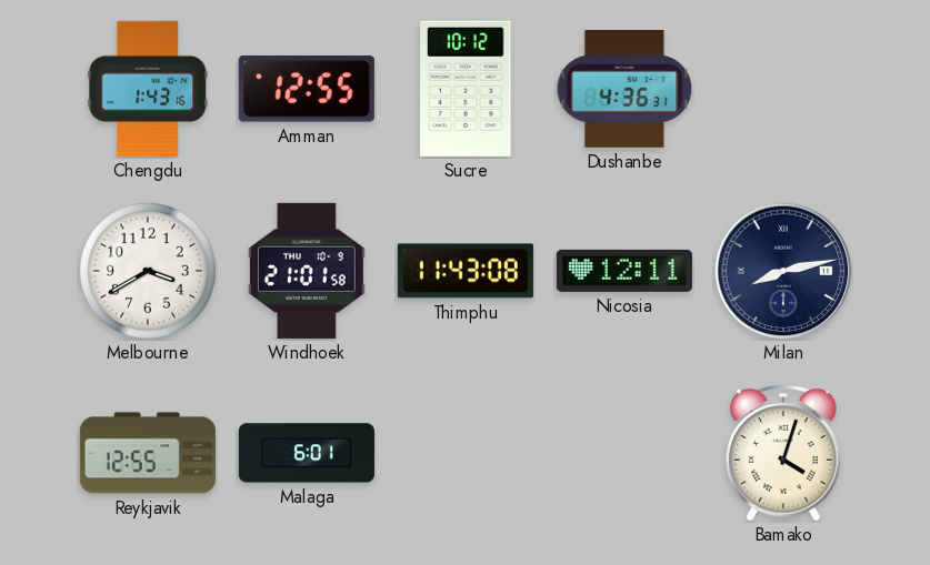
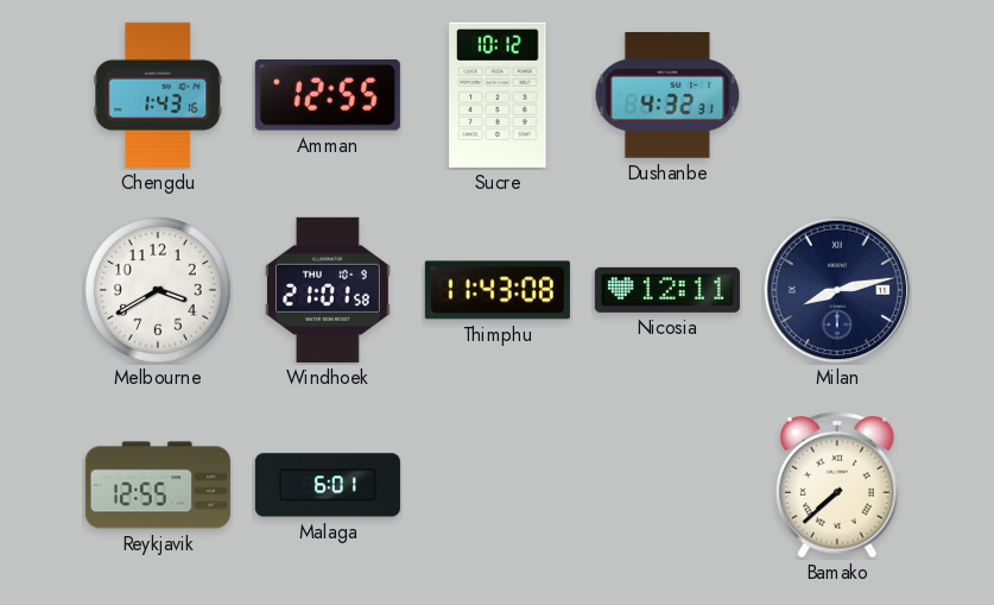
Dushanbe: 4:36 -> 4:32 (667, 95)
Bamako: 4:03 -> 7:38 (838, 485)
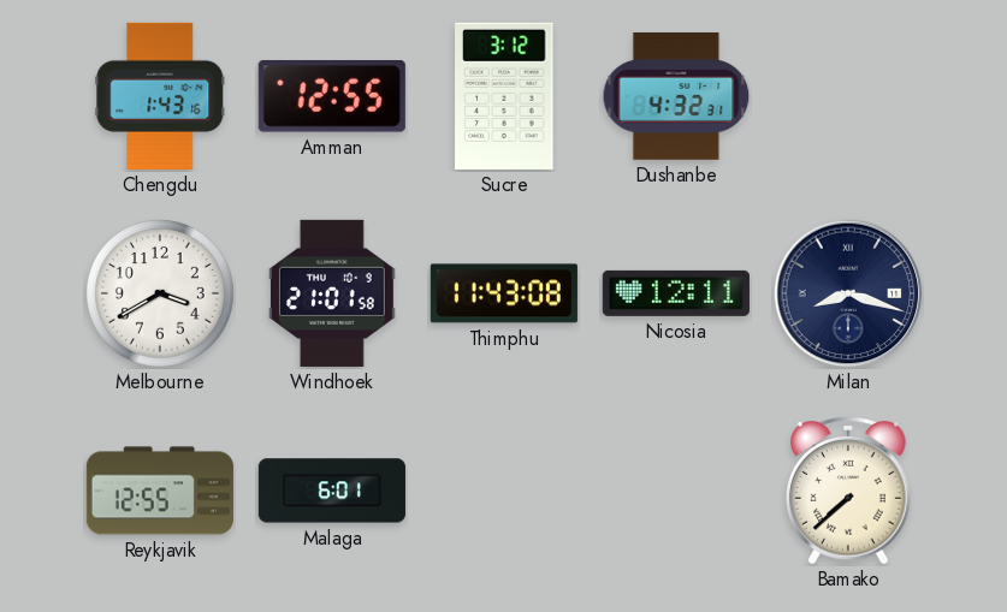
Sucre: 10:12 -> 3:12 (504, 96)
Milan: 8:13 -> 8:18 (848, 293)
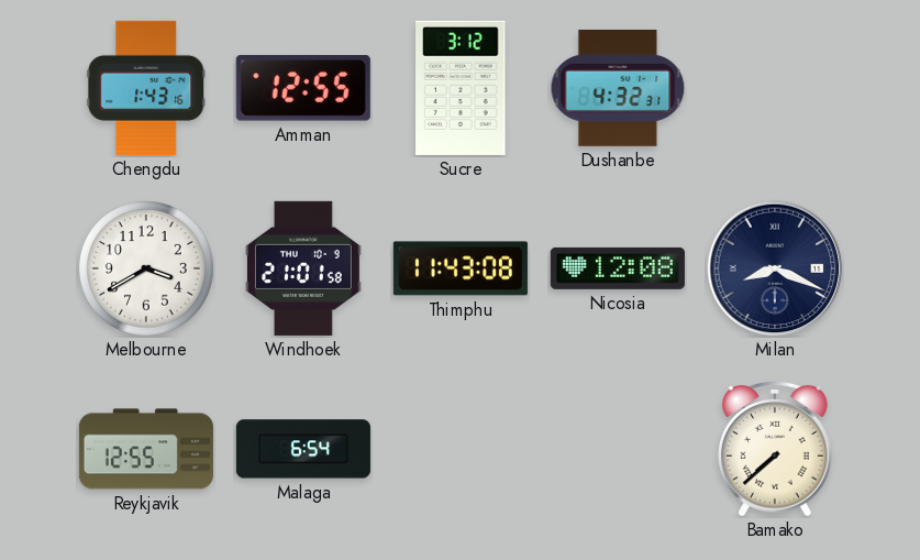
Nicosia: 12:11 -> 12:08 (618, 268)
Milan: 8:18 -> 8:19 (775, 268)
Malaga: 6:01 -> 6:54 (303, 449)
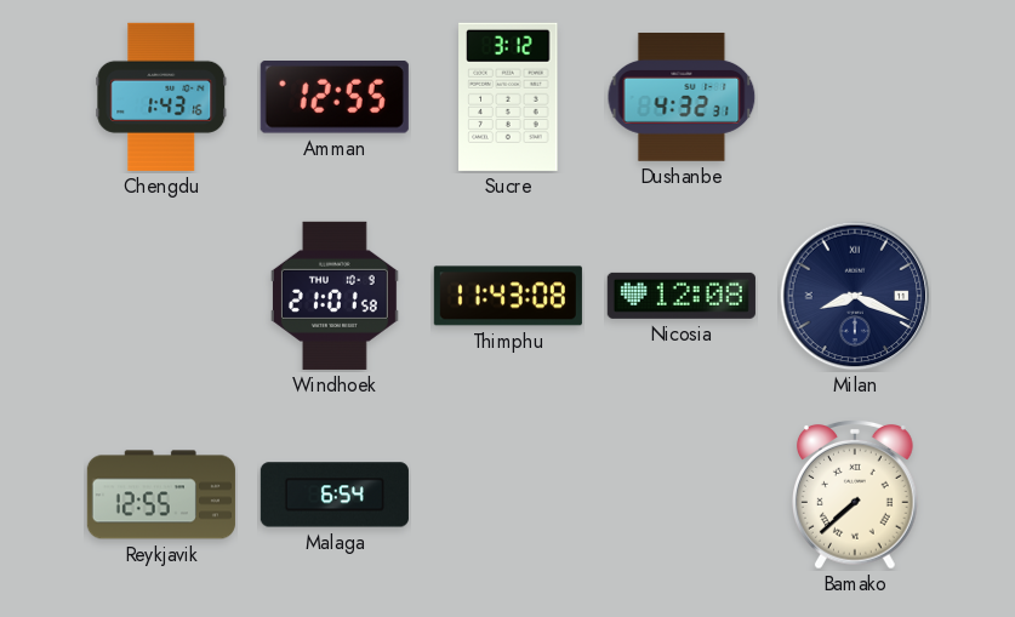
Melbourne: 3:40 -> none (147, 270)
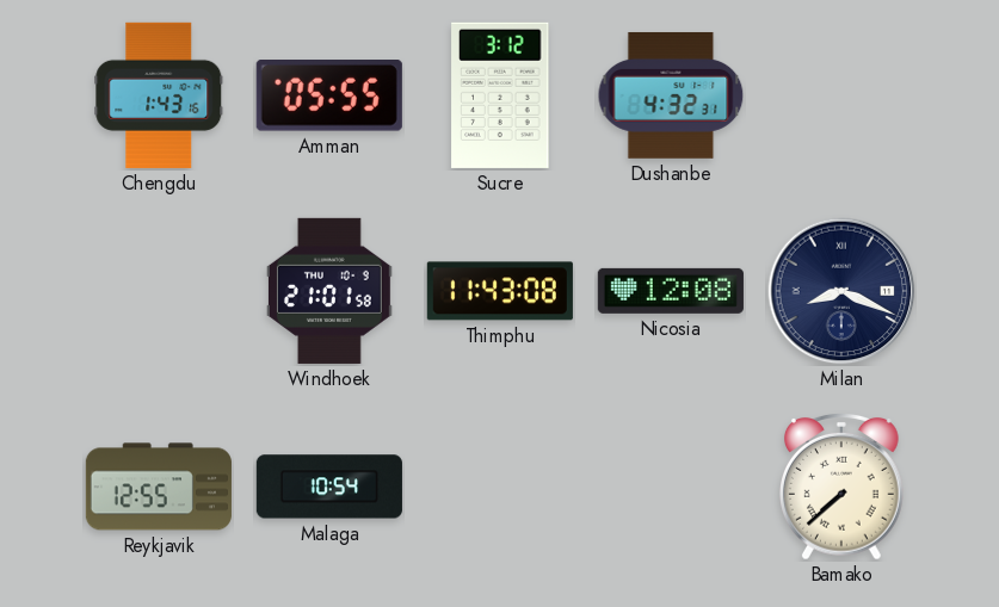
Amman: 12:55 -> 05:55 (329, 97)
Malaga: 6:54 -> 10:54 (329, 487)
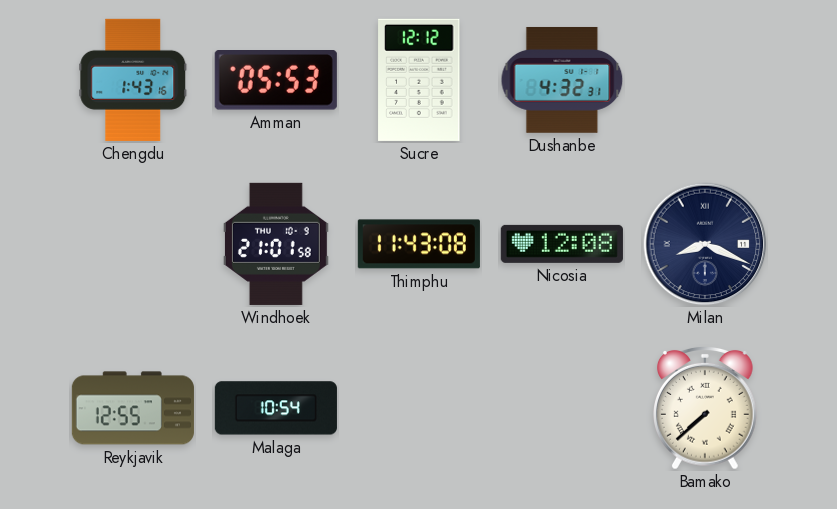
Amman: 05:55 -> 05:53 (276, 81)
Sucre: 3:12 -> 12:12 (419, 80)
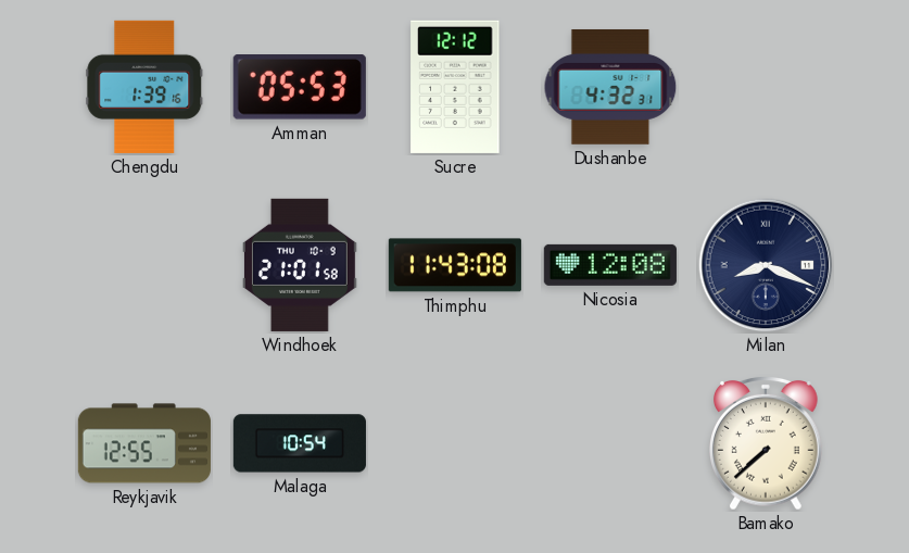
Chengdu: 1:43 -> 1:39 (144, 87)
